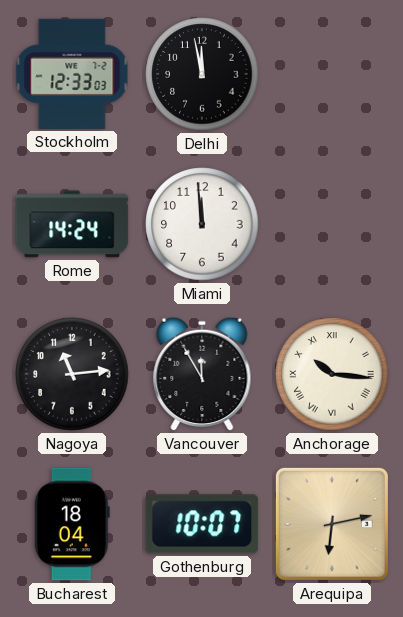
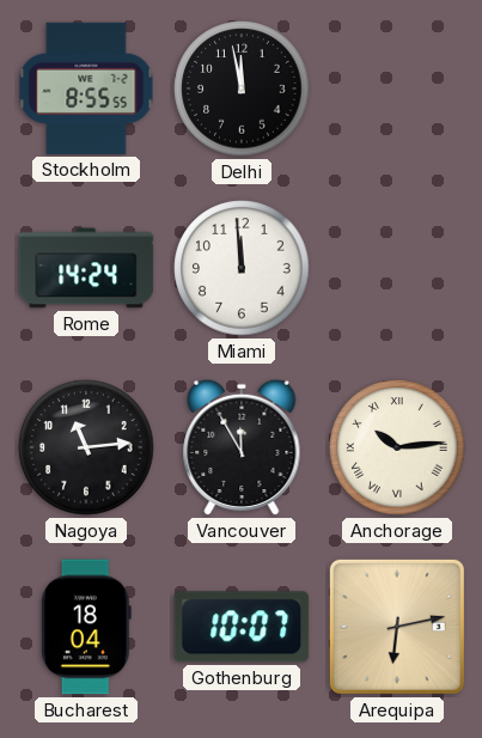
Stockholm: 12:33 -> 8:55 (86, 89)
Anchorage: 10:16 -> 10:14 (397, 447)
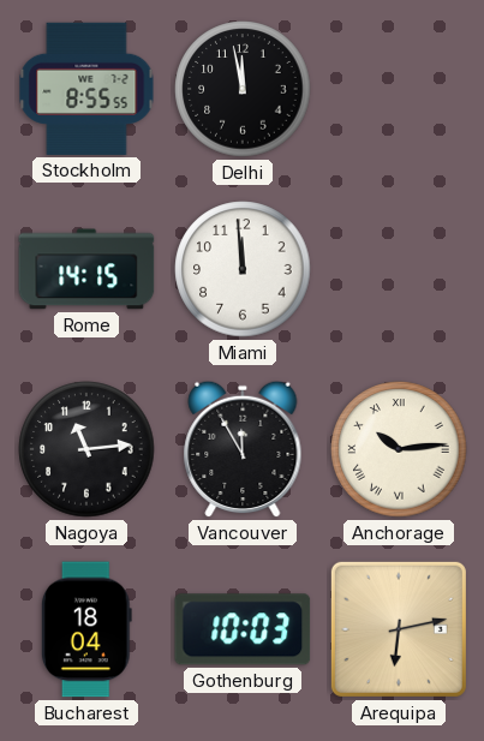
Rome: 14:24 -> 14:15 (86, 269)
Gothenburg: 10:07 -> 10:03 (243, 629)
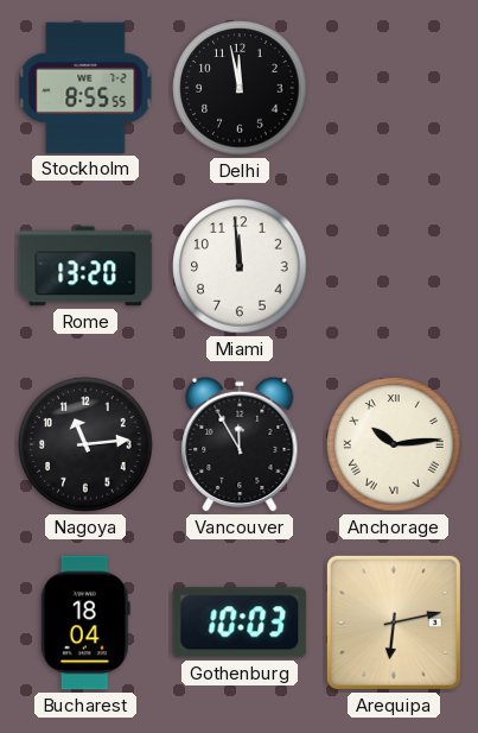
Rome: 14:15 -> 13:20 (85, 266)
